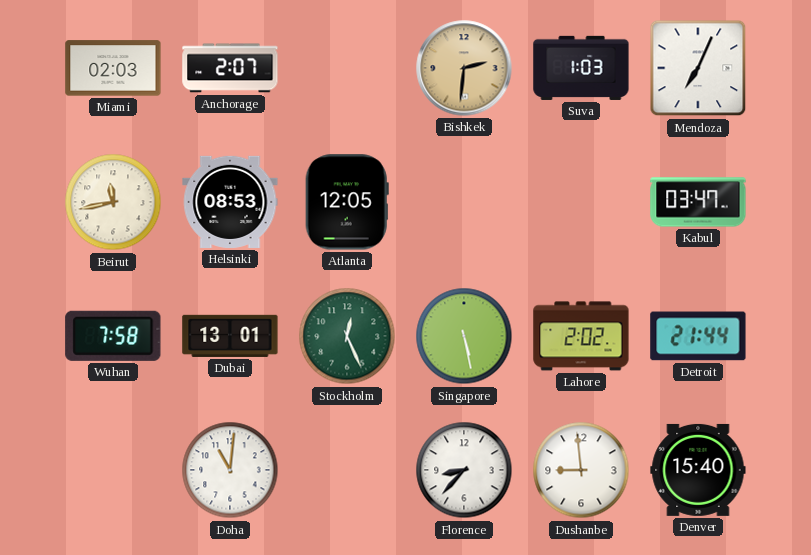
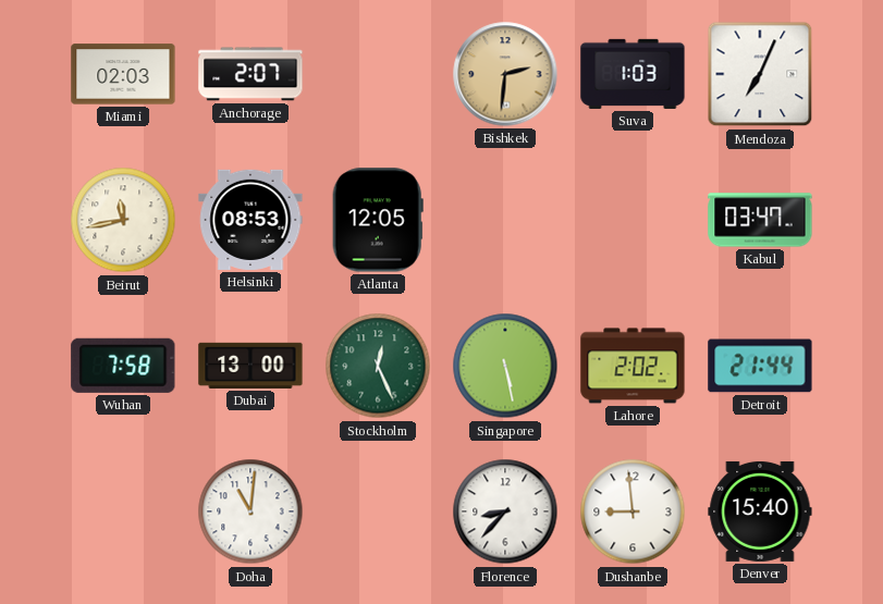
Dubai: 13:01 -> 13:00 (250, 366)
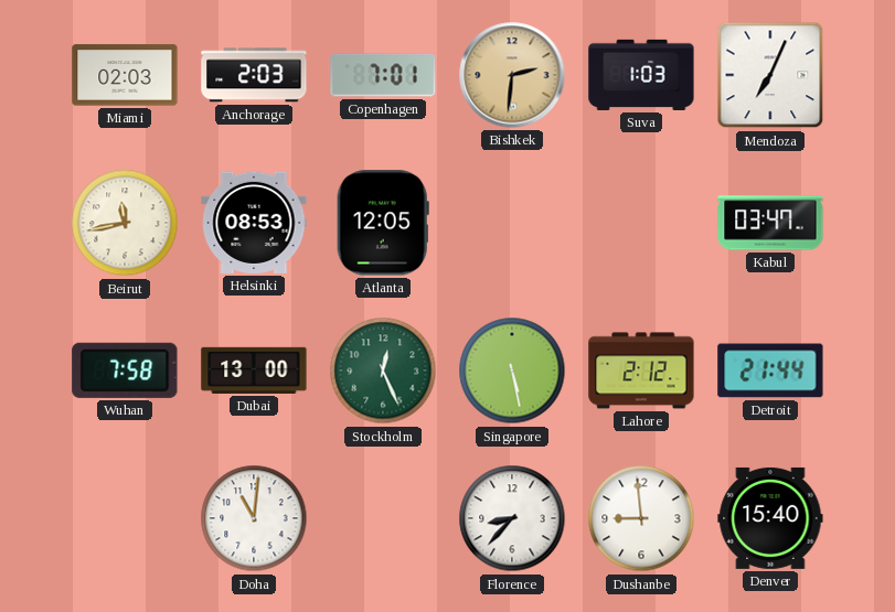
Anchorage: 2:07 -> 2:03 (254, 75)
Copenhagen: none -> 7:01 (383, 75)
Lahore: 2:02 -> 2:12 (641, 371)
